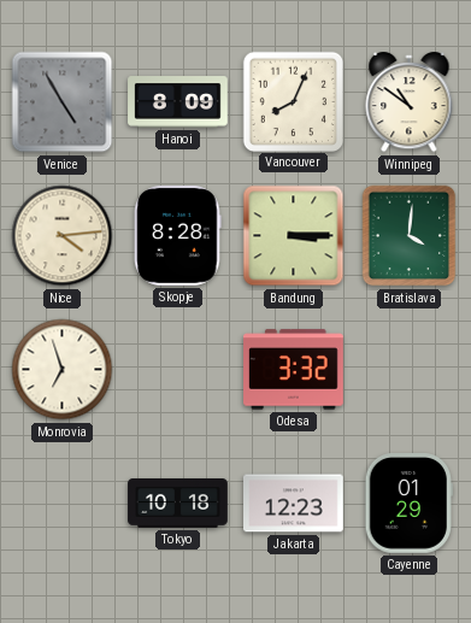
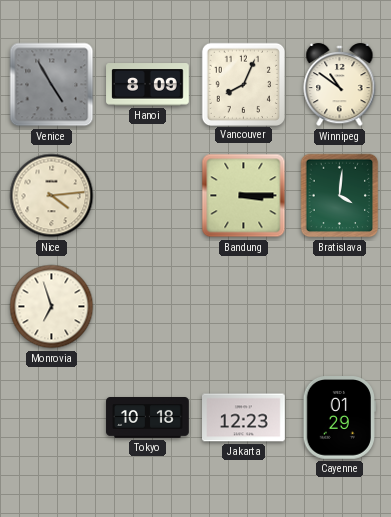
Skopje: 8:28 -> none (178, 236)
Odesa: 3:32 -> none (294, 370)
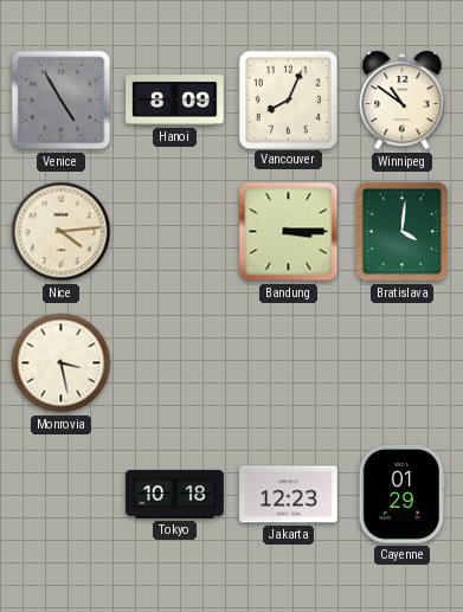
Monrovia: 6:57 -> 3:28 (62, 363)
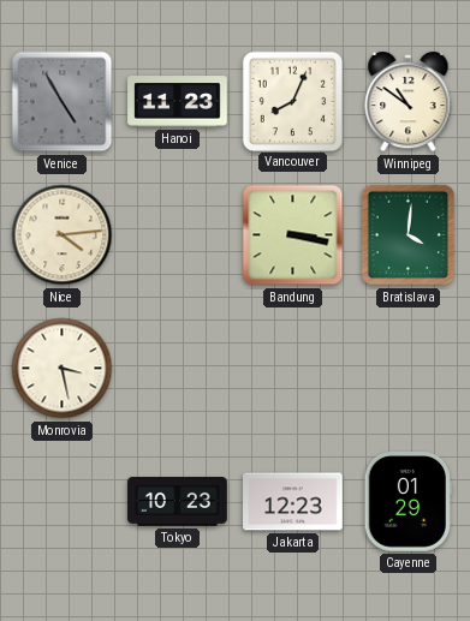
Hanoi: 8:09 -> 11:23 (178, 102)
Bandung: 3:15 -> 3:17 (293, 235)
Tokyo: 10:18 -> 10:23 (178, 502)
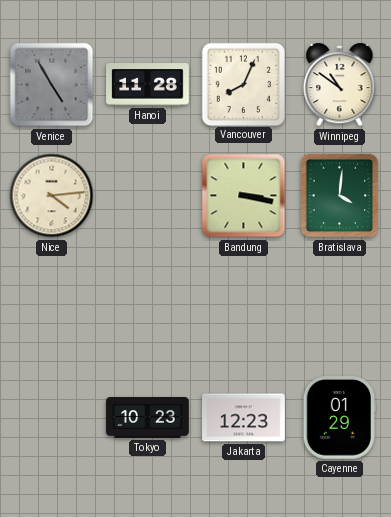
Hanoi: 11:23 -> 11:28 (148, 85)
Monrovia: 3:28 -> none (63, 369)
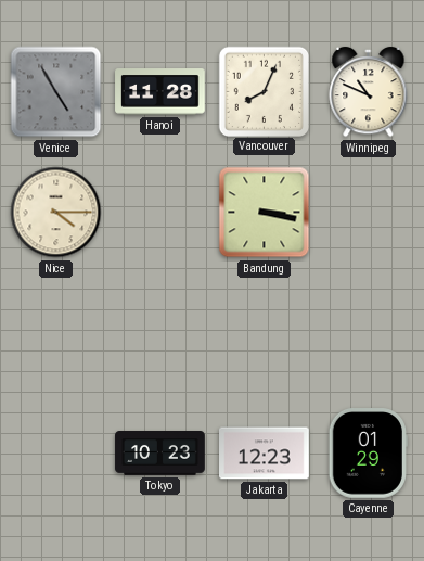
Winnipeg: 10:51 -> 10:49 (369, 92)
Nice: 4:14 -> 4:15 (56, 213)
Bratislava: 4:01 -> none (340, 196)
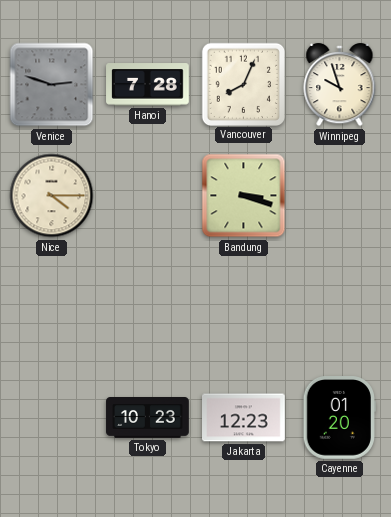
Venice: 4:55 -> 2:48 (52, 85)
Hanoi: 11:28 -> 7:28 (148, 85)
Winnipeg: 10:49 -> 9:57 (340, 85)
Bandung: 3:17 -> 3:18 (244, 196)
Cayenne: 01:29 -> 01:20 (339, 418)
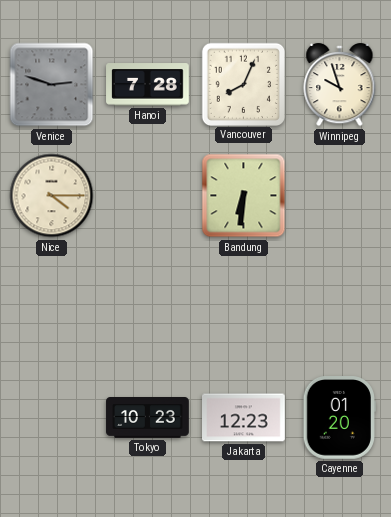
Bandung: 3:18 -> 6:31 (244, 196)
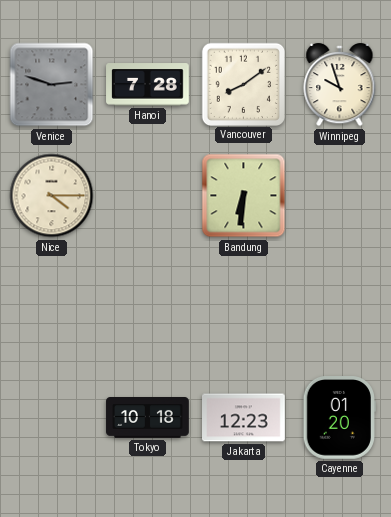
Vancouver: 8:04 -> 8:09 (243, 84)
Tokyo: 10:23 -> 10:18 (148, 418)
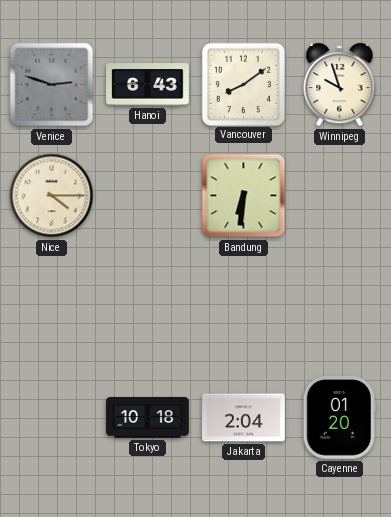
Hanoi: 7:28 -> 6:43 (148, 85)
Jakarta: 12:23 -> 2:04 (244, 418)
